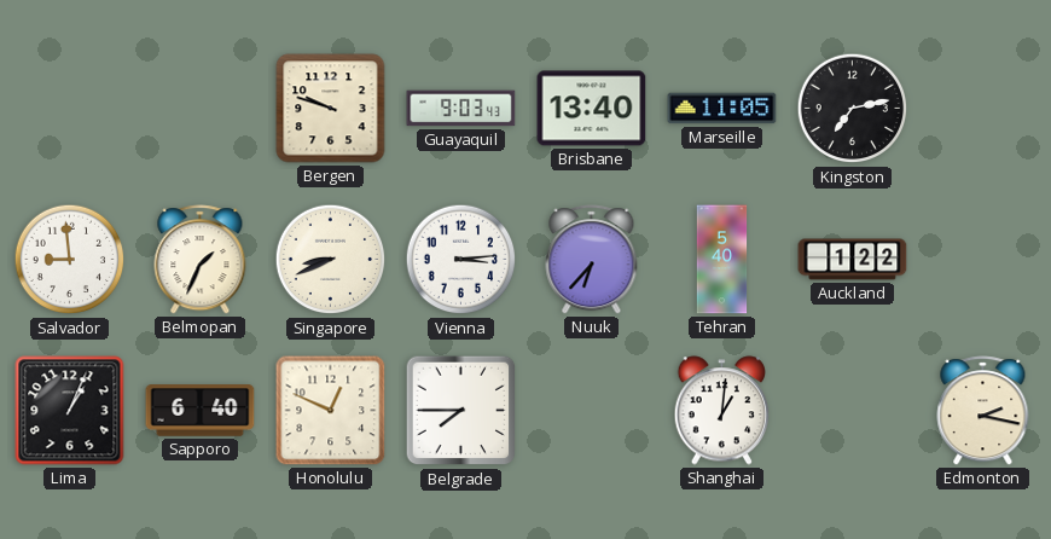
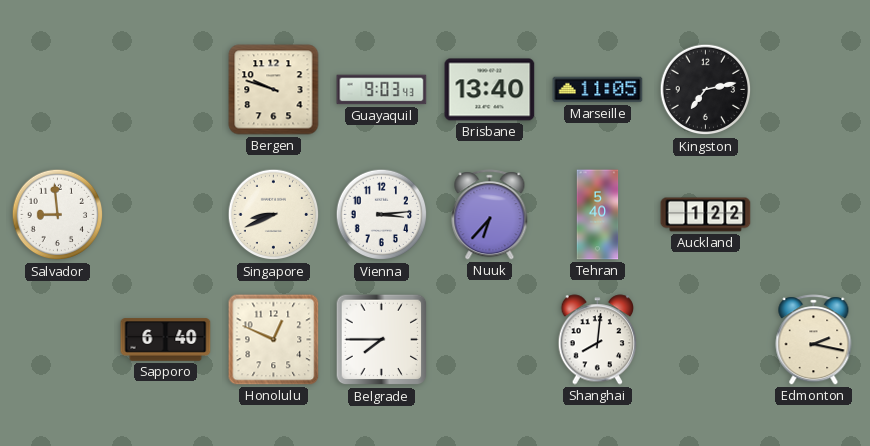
Belmopan: 1:34 -> none (201, 260)
Lima: 1:04 -> none (70, 411)
Shanghai: 1:01 -> 8:01 (598, 340)
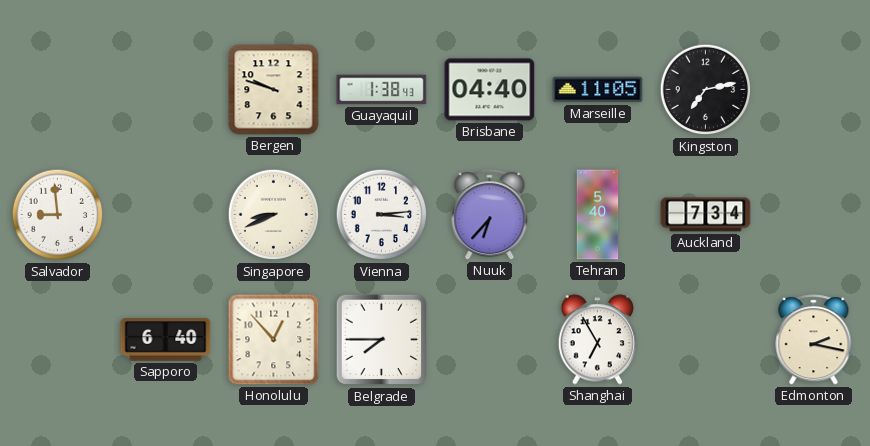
Guayaquil: 9:03 -> 1:38 (382, 90)
Brisbane: 13:40 -> 04:40 (490, 90)
Auckland: 1:22 -> 7:34 (706, 215)
Honolulu: 12:49 -> 12:53 (274, 340)
Shanghai: 8:01 -> 6:55 (598, 340)
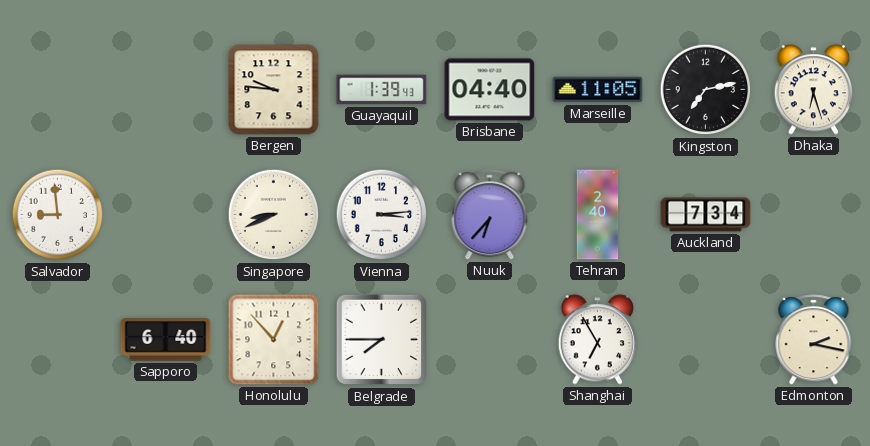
Bergen: 9:48 -> 9:46 (274, 90)
Guayaquil: 1:38 -> 1:39 (382, 90)
Dhaka: none -> 6:27 (814, 90)
Tehran: 5:40 -> 2:40 (598, 215)
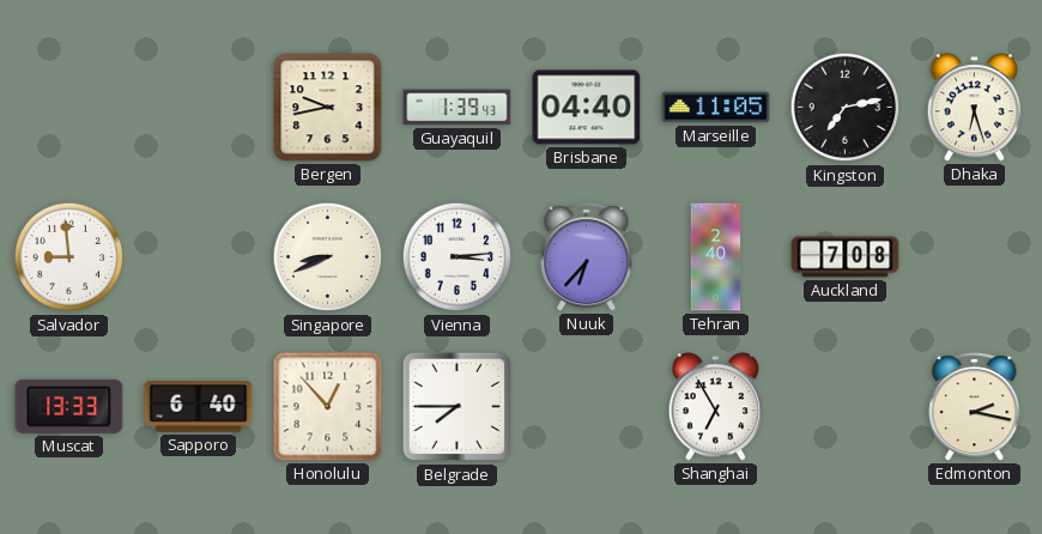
Bergen: 9:46 -> 9:43 (328, 108)
Auckland: 7:34 -> 7:08 (846, 257)
Muscat: none -> 13:33 (69, 406)
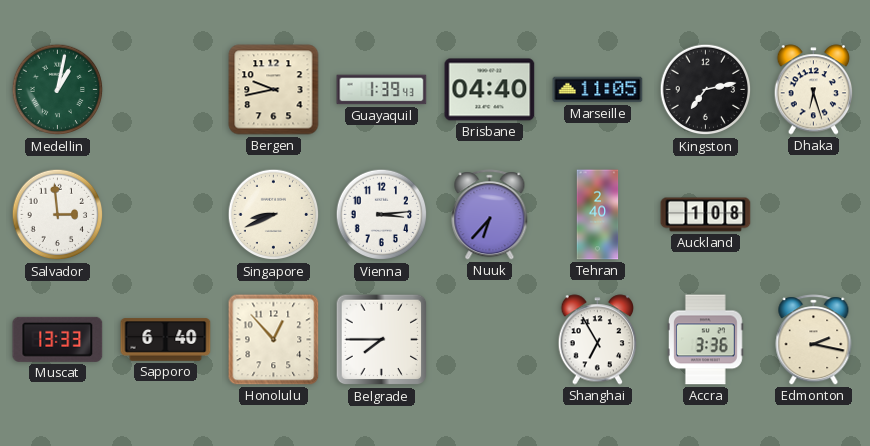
Medellin: none -> 1:02 (58, 90)
Salvador: 8:59 -> 2:59 (58, 215)
Auckland: 7:08 -> 1:08 (706, 215)
Accra: none -> 3:36 (706, 340)
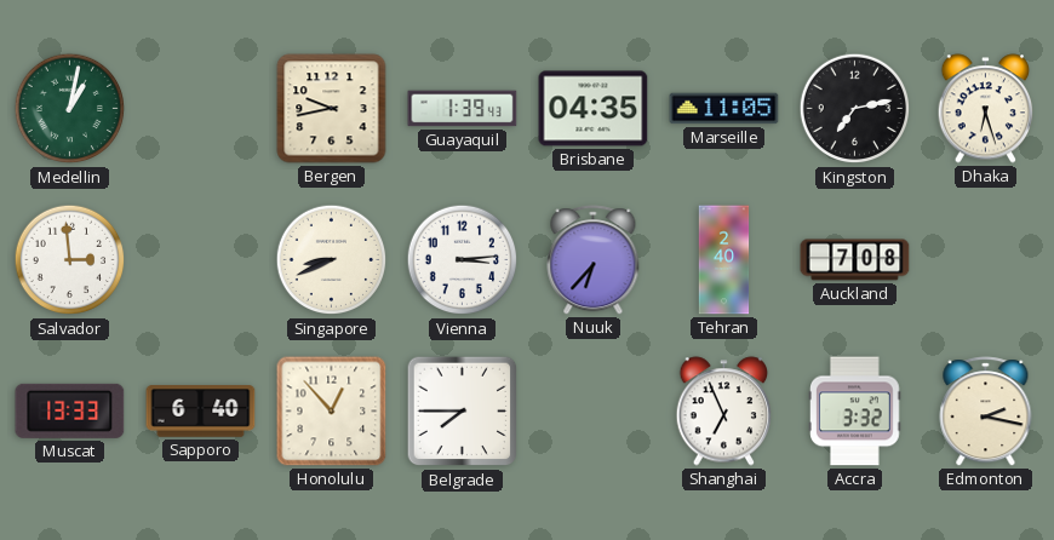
Brisbane: 04:40 -> 04:35 (594, 109)
Auckland: 1:08 -> 7:08 (855, 260)
Shanghai: 6:55 -> 6:56 (724, 412)
Accra: 3:36 -> 3:32 (855, 412)
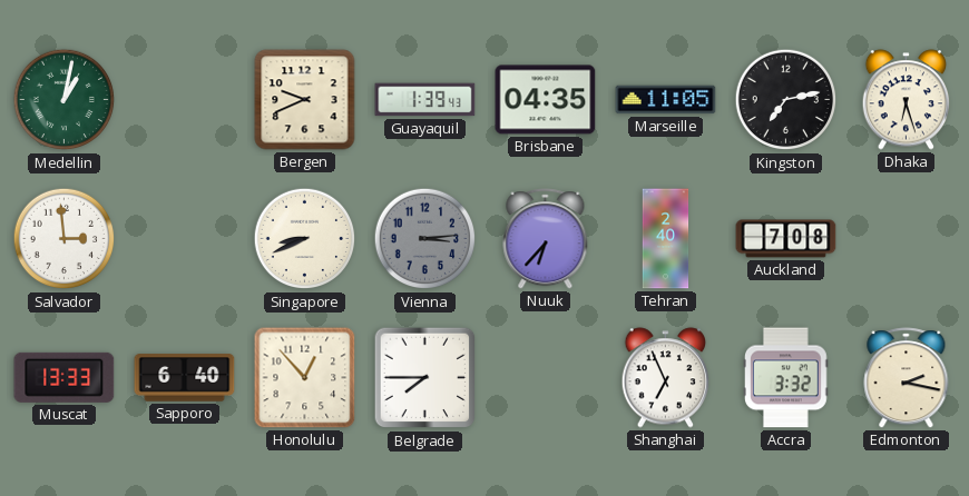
Bergen: 9:43 -> 9:41 (305, 100)
Vienna dial: white -> grey (425, 239)
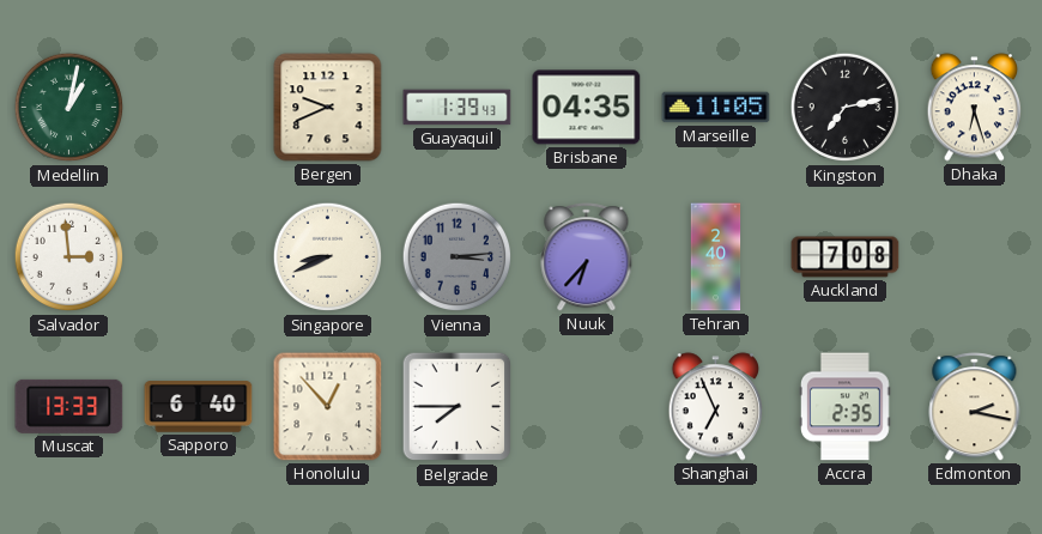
Accra: 3:32 -> 2:35 (846, 407)
